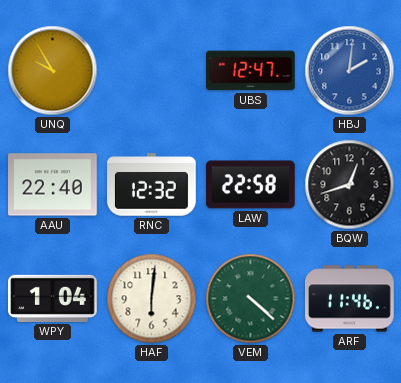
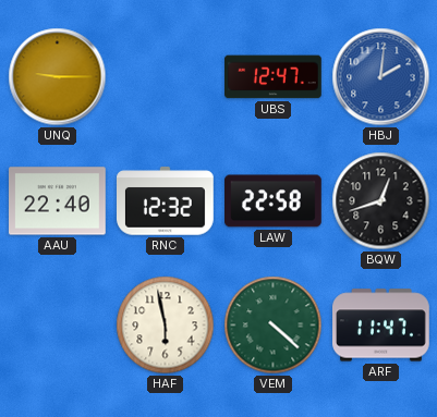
UNQ: 9:55 -> 9:15 (58, 77)
WPY: 1:04 -> none (53, 298)
HAF: 6:01 -> 5:58 (166, 326)
ARF: 11:46 -> 11:47 (381, 326)
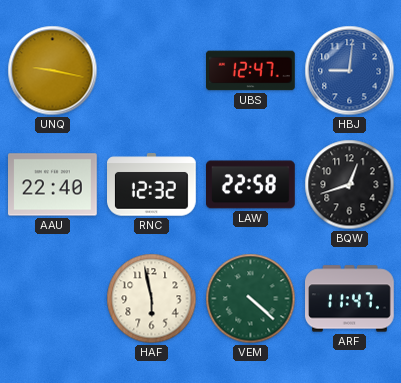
UNQ: 9:15 -> 9:17 (53, 71)
HBJ: 2:01 -> 9:01 (350, 71)
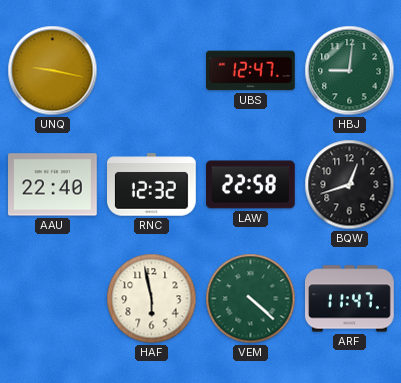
HBJ dial: blue -> green (350, 71)
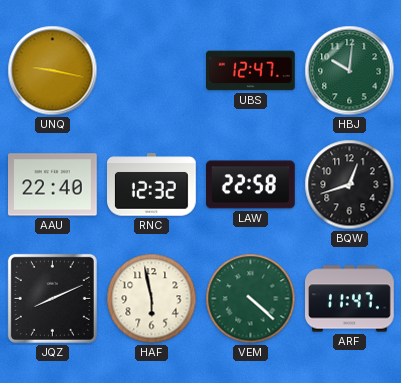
HBJ: 9:01 -> 10:01 (350, 71)
JQZ: none -> 8:11 (52, 298)
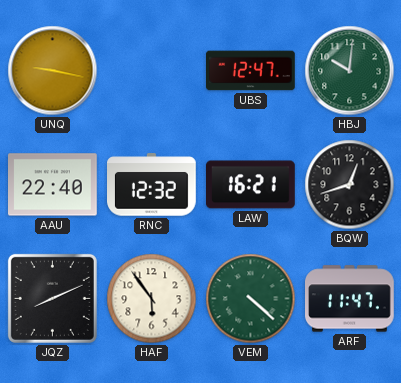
LAW: 22:58 -> 16:21 (251, 185)
HAF: 5:58 -> 5:54 (152, 299)
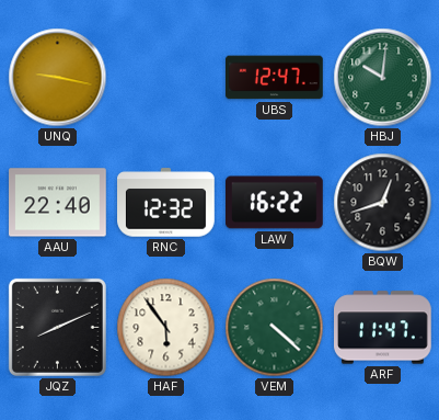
LAW: 16:21 -> 16:22 (275, 203)
